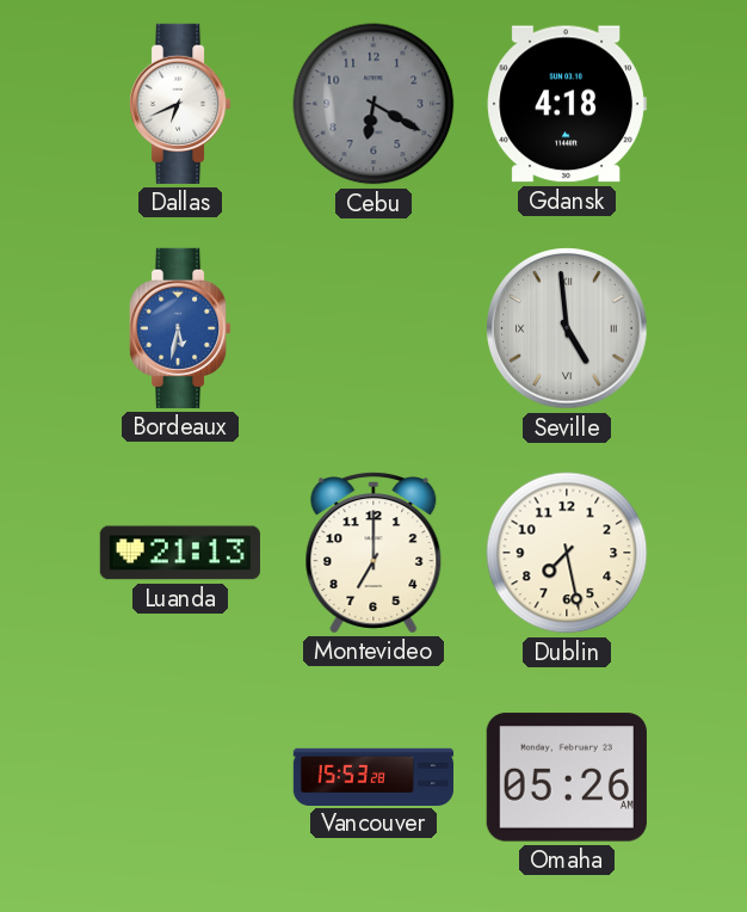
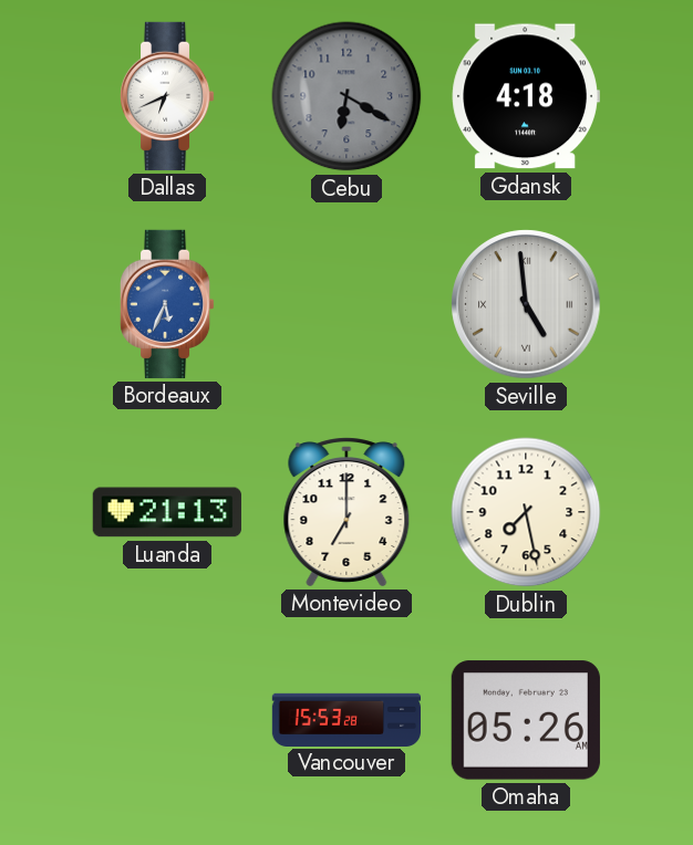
Bordeaux: 5:32 -> 5:34 (167, 304)
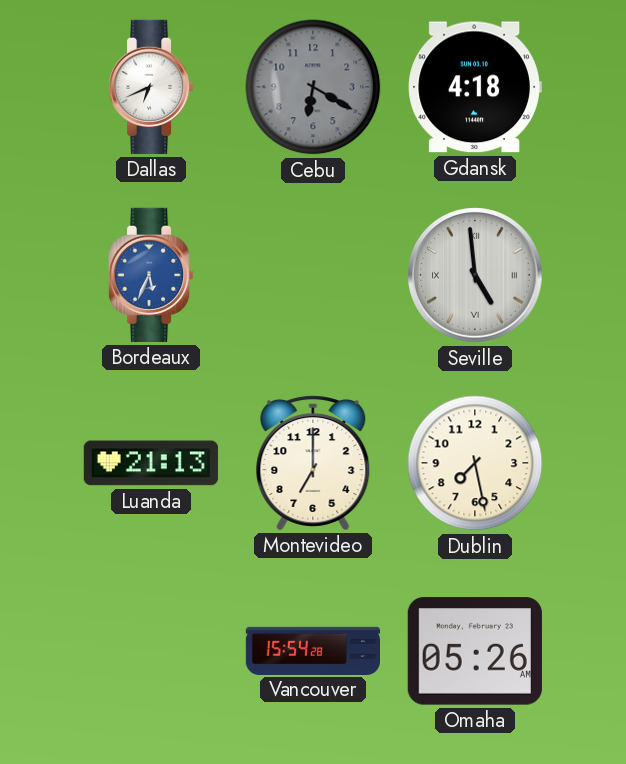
Vancouver: 15:53 -> 15:54 (313, 650)
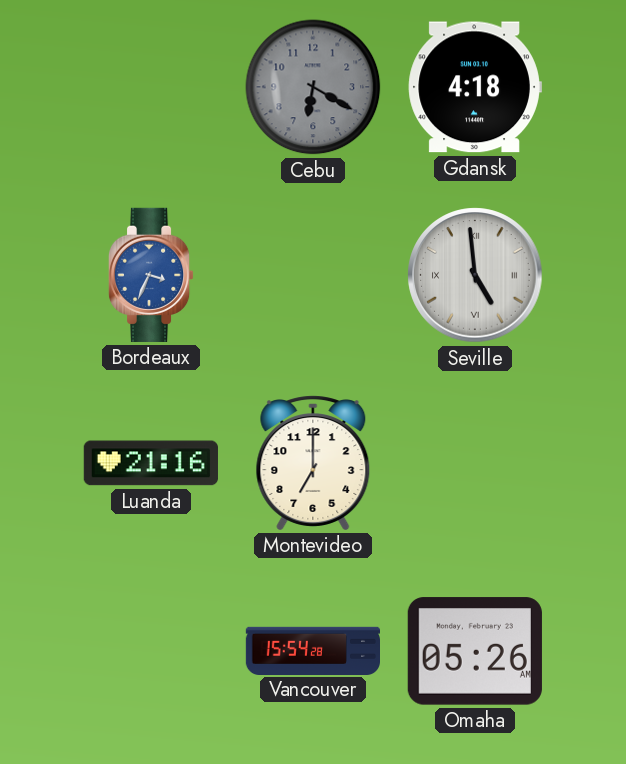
Dallas: 6:41 -> none (151, 87)
Bordeaux: 5:34 -> 3:34 (151, 275)
Luanda: 21:13 -> 21:16 (151, 463)
Dublin: 7:28 -> none (475, 463)
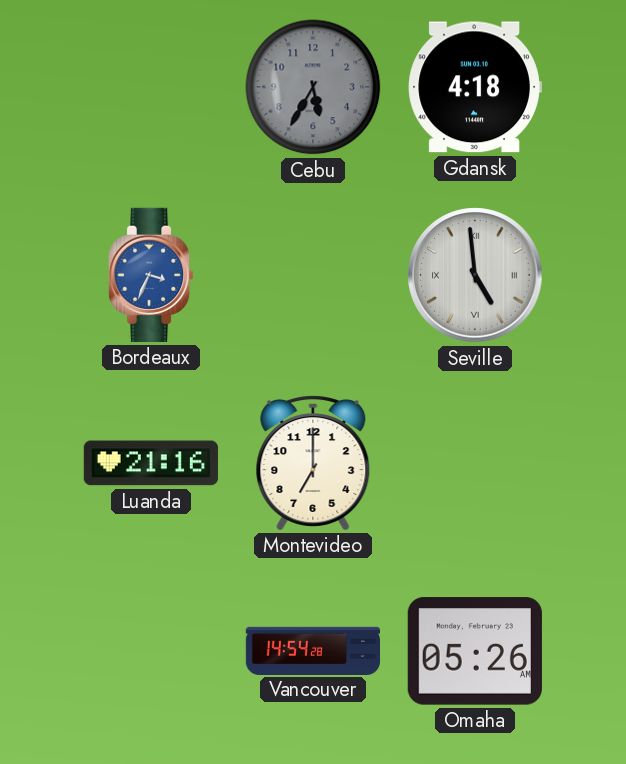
Cebu: 6:20 -> 5:35 (313, 87)
Vancouver: 15:54 -> 14:54 (313, 650)
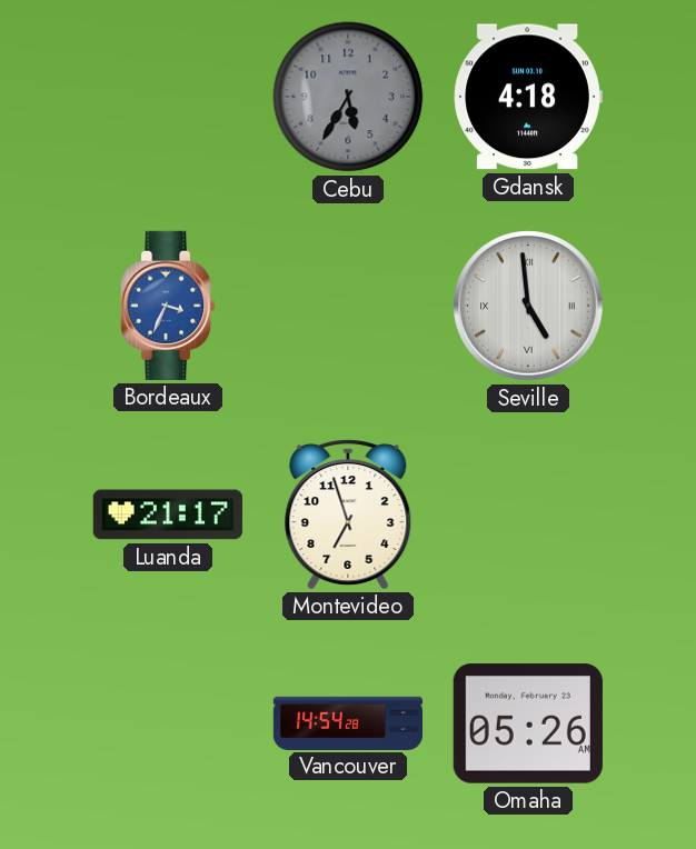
Luanda: 21:16 -> 21:17 (168, 515)
Montevideo: 7:00 -> 6:57 (348, 515)
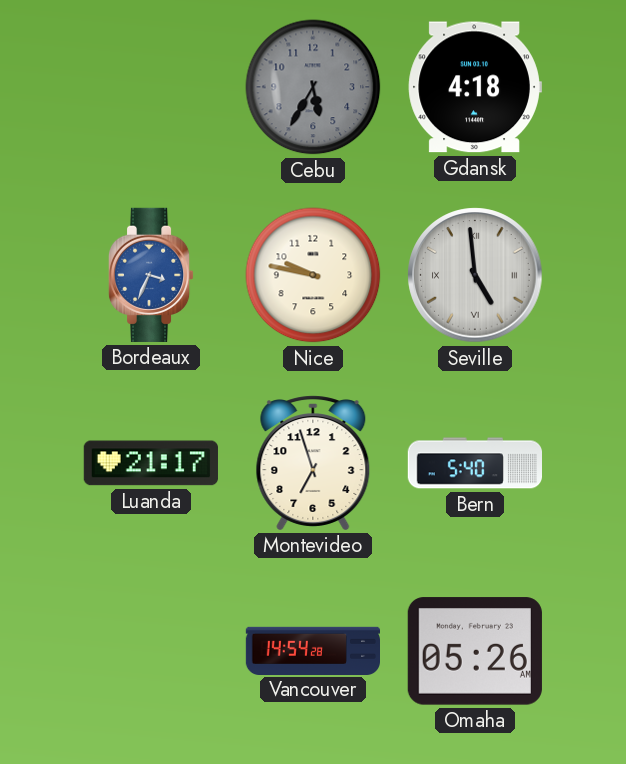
Nice: none -> 9:47 (313, 275)
Bern: none -> 5:40 (474, 463)
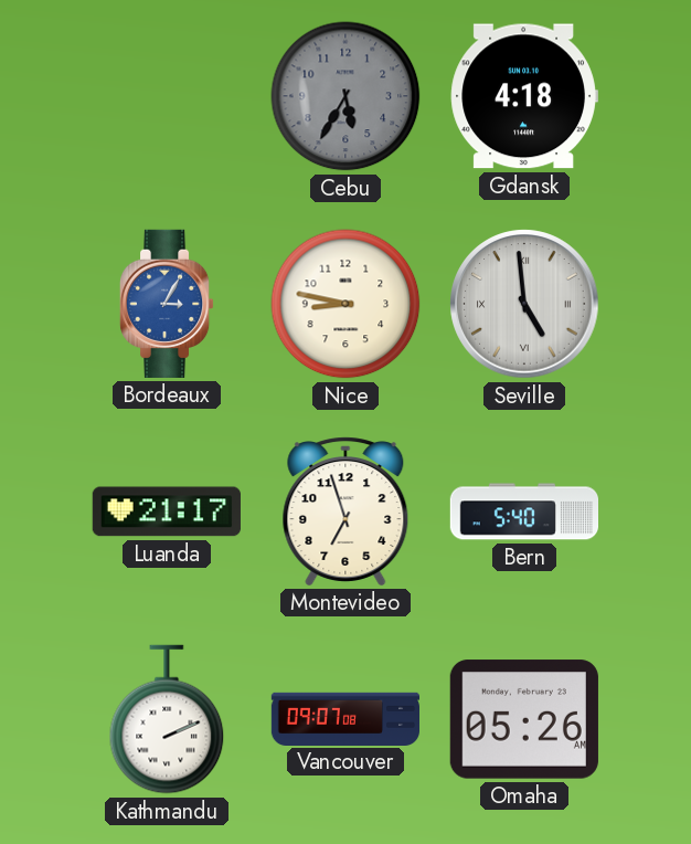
Bordeaux: 3:34 -> 3:05 (167, 304)
Nice: 9:47 -> 8:47 (345, 304)
Kathmandu: none -> 2:11 (167, 719)
Vancouver: 14:54 -> 09:07 (345, 718)
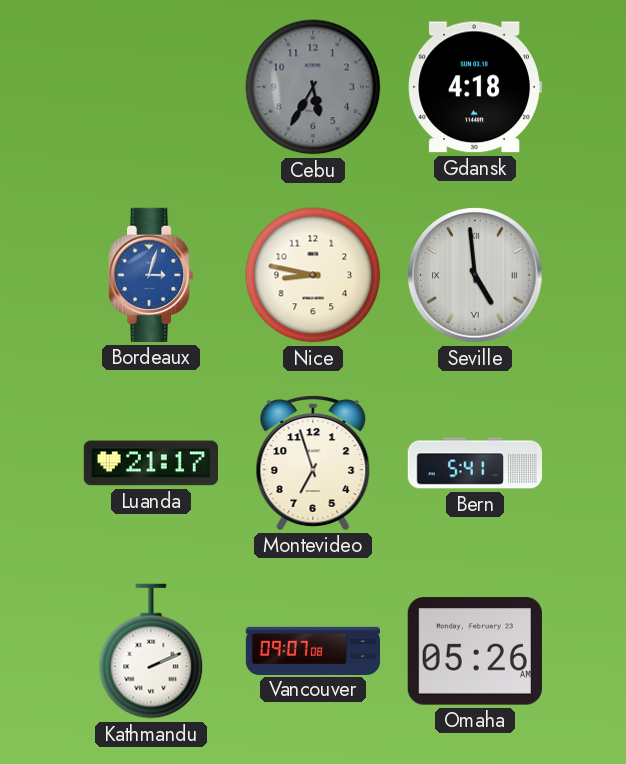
Bordeaux: 3:05 -> 3:03 (151, 275)
Bern: 5:40 -> 5:41 (474, 463)
